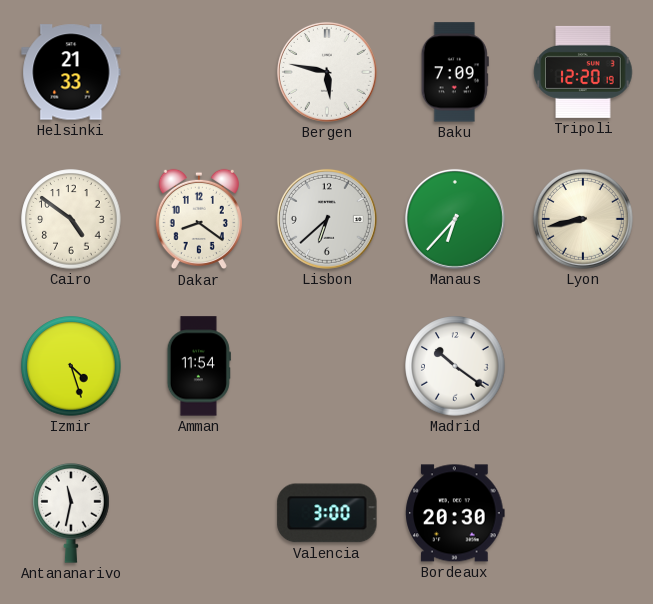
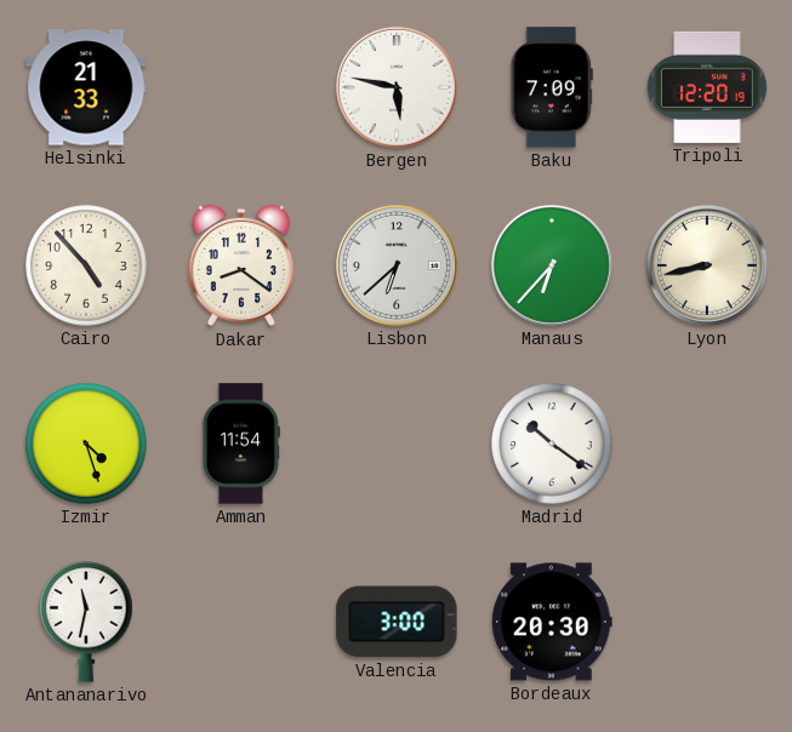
Cairo: 4:51 -> 4:53 (86, 265)
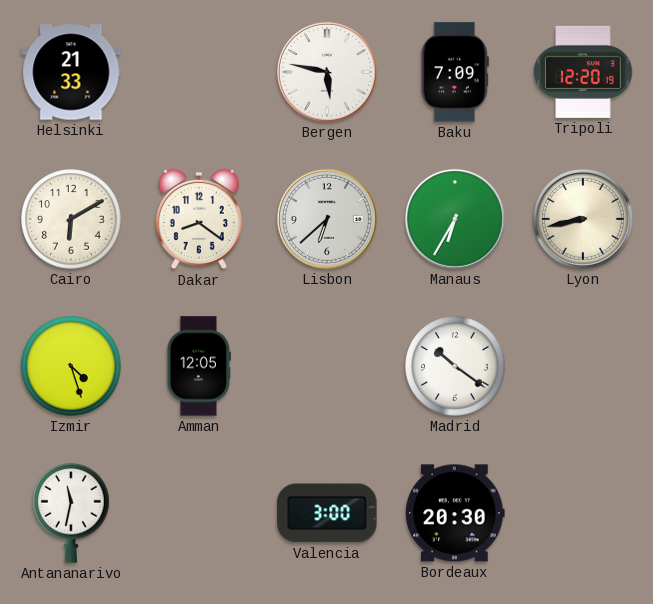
Cairo: 4:53 -> 6:10 (71, 219)
Manaus: 6:37 -> 6:35 (455, 219)
Amman: 11:54 -> 12:05 (199, 366)
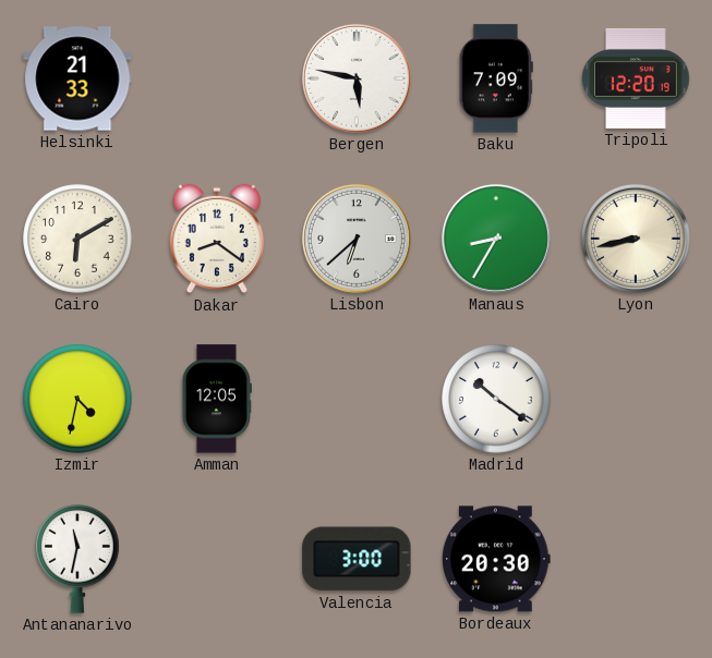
Manaus: 6:35 -> 8:35 (496, 239)
Izmir: 4:27 -> 4:32 (77, 399)
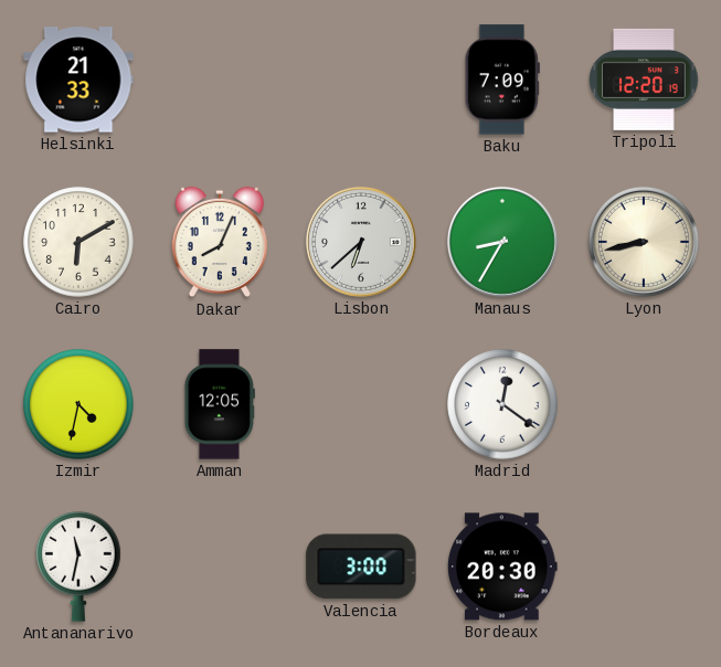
Bergen: 5:47 -> none (357, 78)
Dakar: 8:21 -> 8:04 (220, 242)
Madrid: 10:21 -> 12:21 (502, 404)
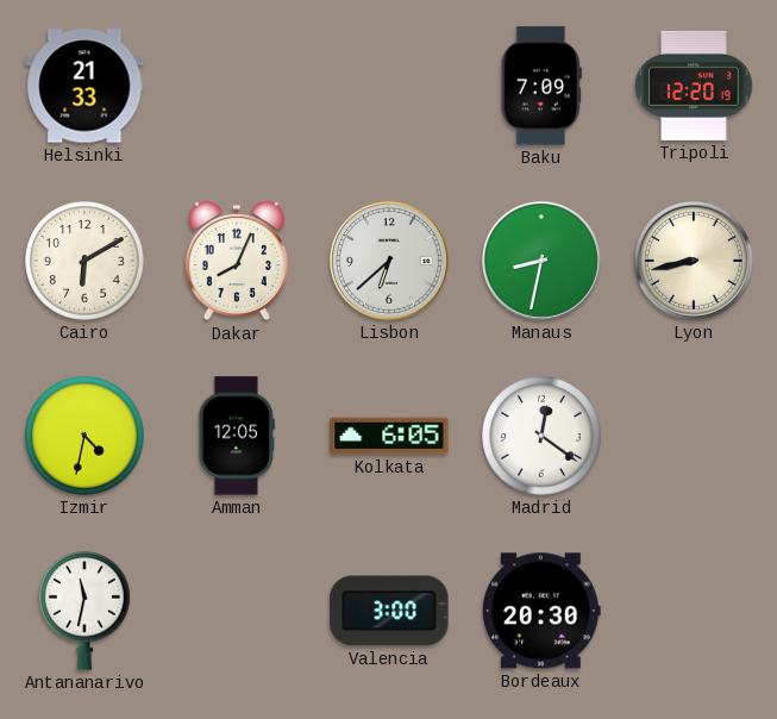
Manaus: 8:35 -> 8:32 (541, 261)
Kolkata: none -> 6:05 (389, 436)
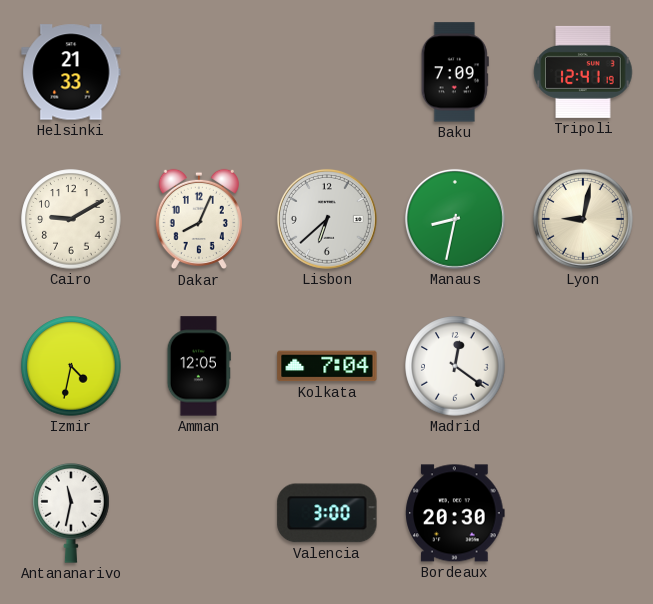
Tripoli: 12:20 -> 12:41 (583, 72)
Cairo: 6:10 -> 9:10 (71, 219)
Lyon: 8:43 -> 9:02 (583, 219)
Kolkata: 6:05 -> 7:04 (327, 366)
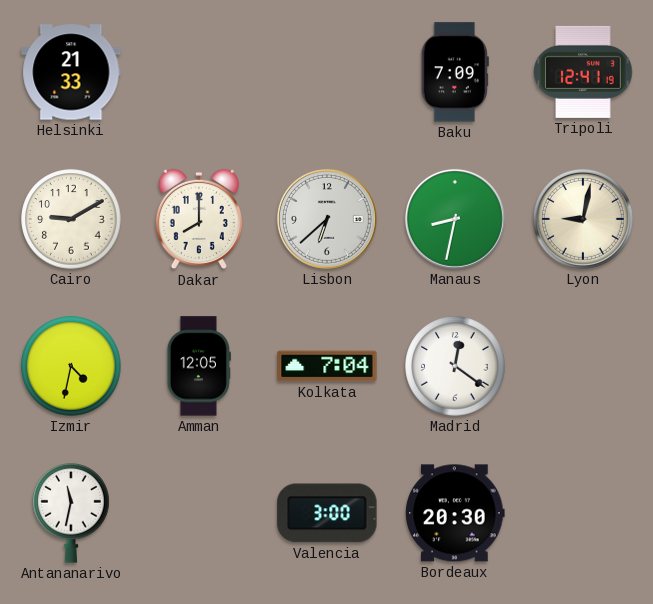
Dakar: 8:04 -> 8:00 (199, 219)
